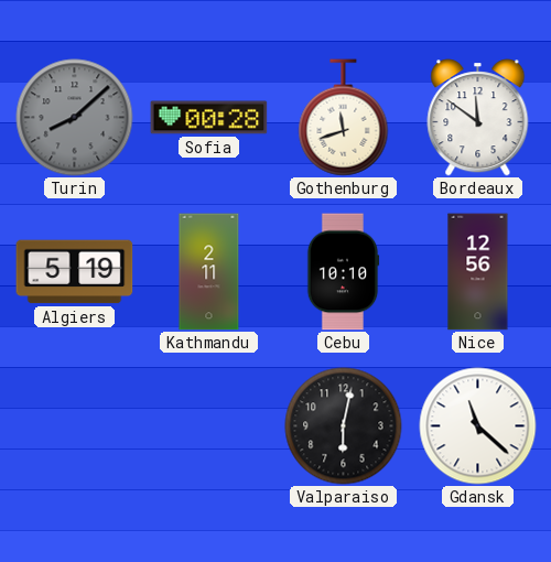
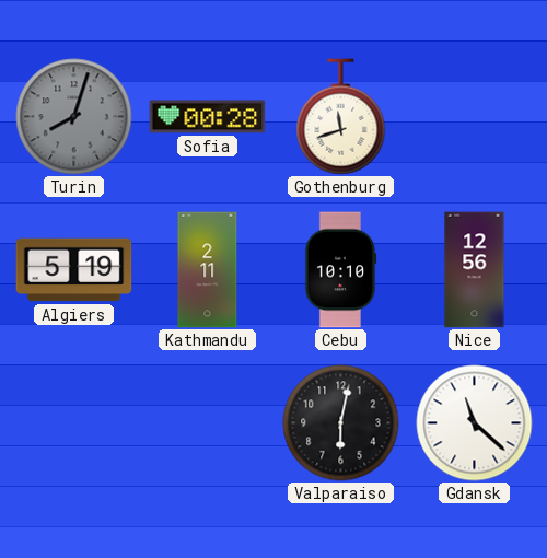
Turin: 8:08 -> 8:03 (74, 117)
Bordeaux: 11:51 -> none (478, 118)
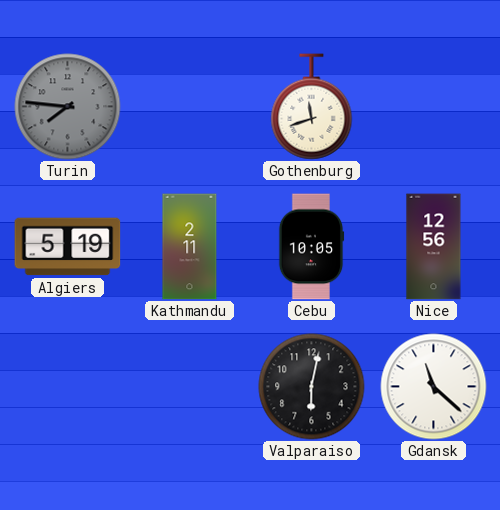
Turin: 8:03 -> 7:46 (68, 107)
Sofia: 00:28 -> none (208, 117)
Cebu: 10:10 -> 10:05 (311, 247)
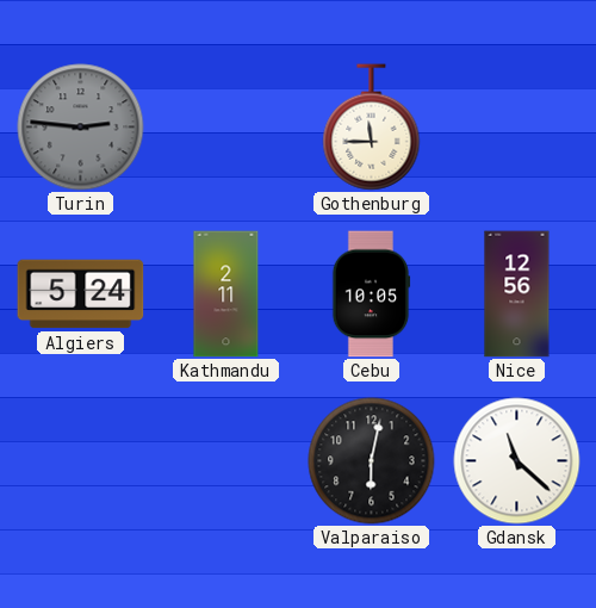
Turin: 7:46 -> 2:46 (81, 128)
Gothenburg: 11:42 -> 11:45 (372, 128)
Algiers: 5:19 -> 5:24 (81, 294)
